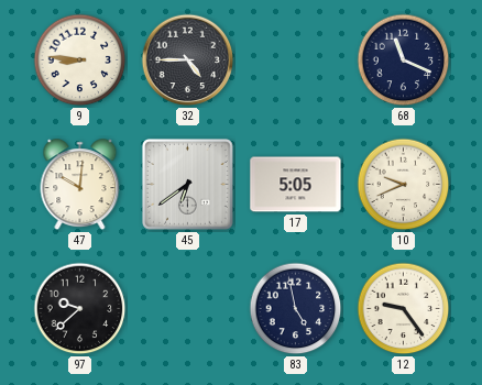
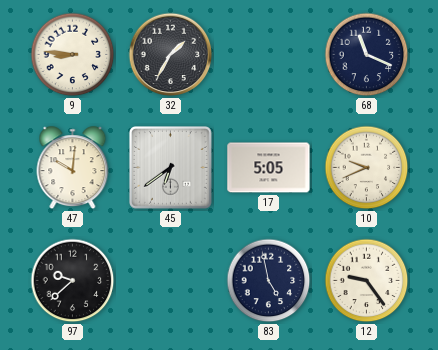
32: 4:45 -> 1:35 (171, 55)
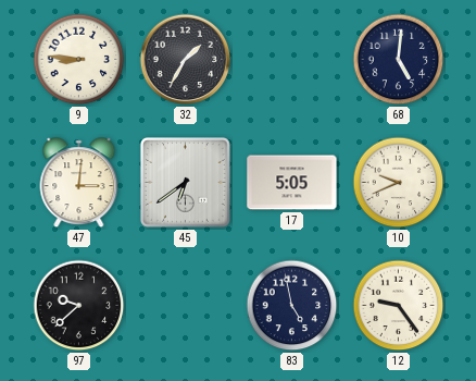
68: 11:19 -> 5:01 (399, 60)
47: 10:01 -> 3:01 (79, 183)
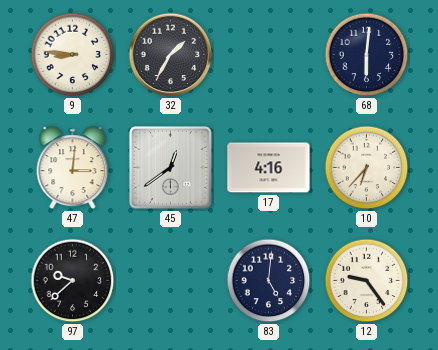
68: 5:01 -> 6:01 (367, 55)
45: 6:39 -> 12:39 (171, 168)
17: 5:05 -> 4:16 (269, 168)
10: 9:41 -> 6:37 (367, 168)
83: 4:58 -> 5:01 (269, 281)
